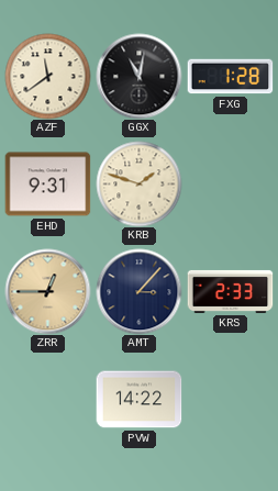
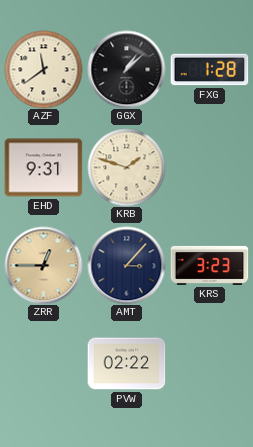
GGX: 11:02 -> 1:08 (126, 69)
KRS: 2:33 -> 3:23 (209, 265)
PVW: 14:22 -> 02:22 (126, 364)
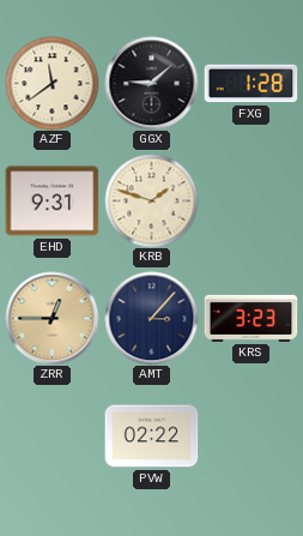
GGX: 1:08 -> 9:08 (151, 83)
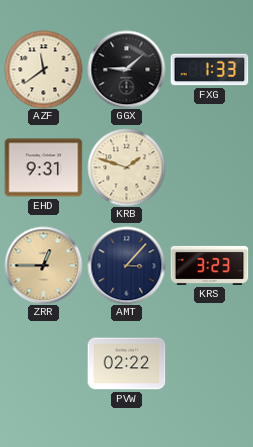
FXG: 1:28 -> 1:33 (209, 70)
